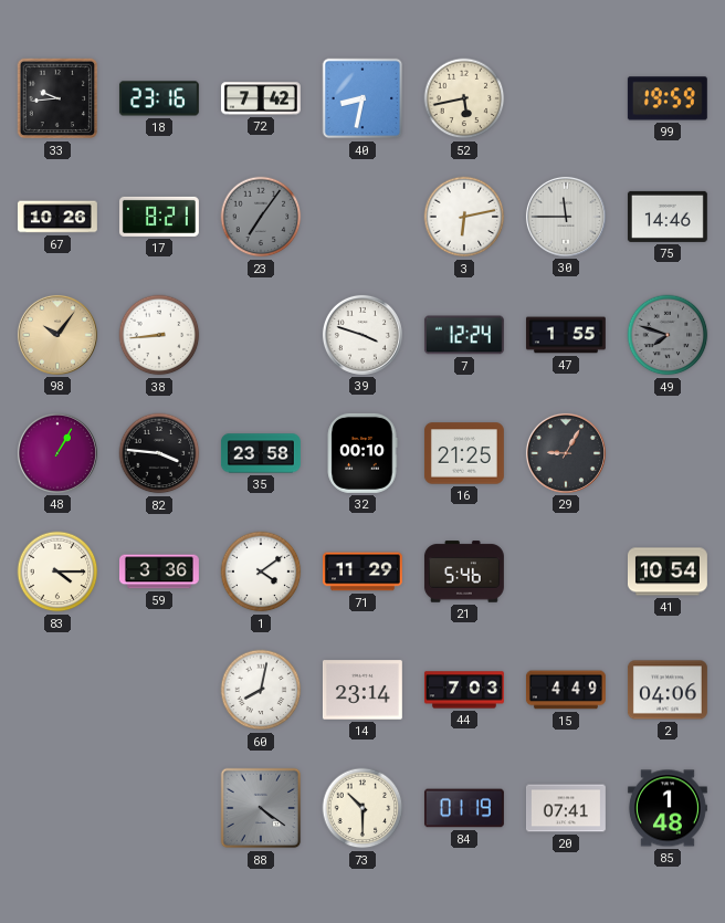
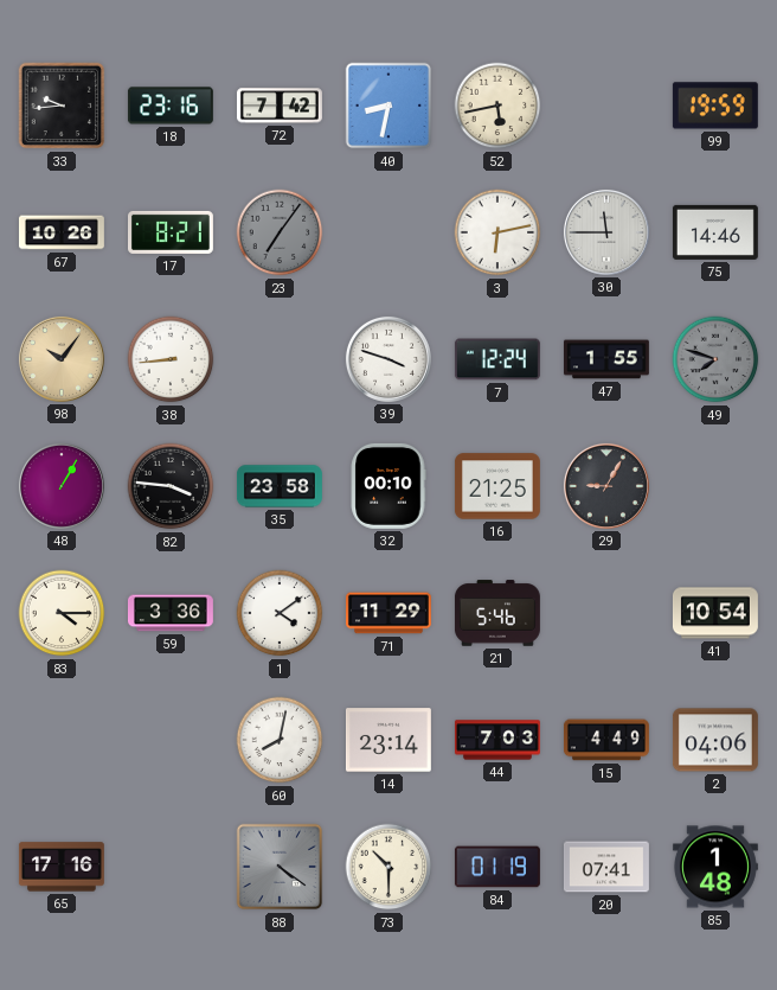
65: none -> 17:16 (62, 867)
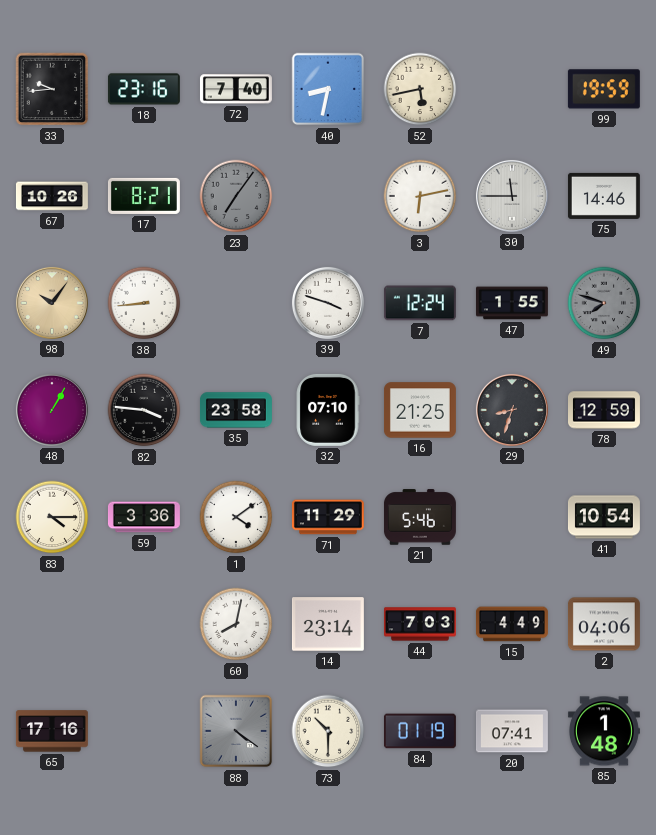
72: 7:42 -> 7:40 (236, 89)
32: 00:10 -> 07:10 (328, 410)
29: 9:05 -> 8:33 (512, 410)
78: none -> 12:59 (605, 410)
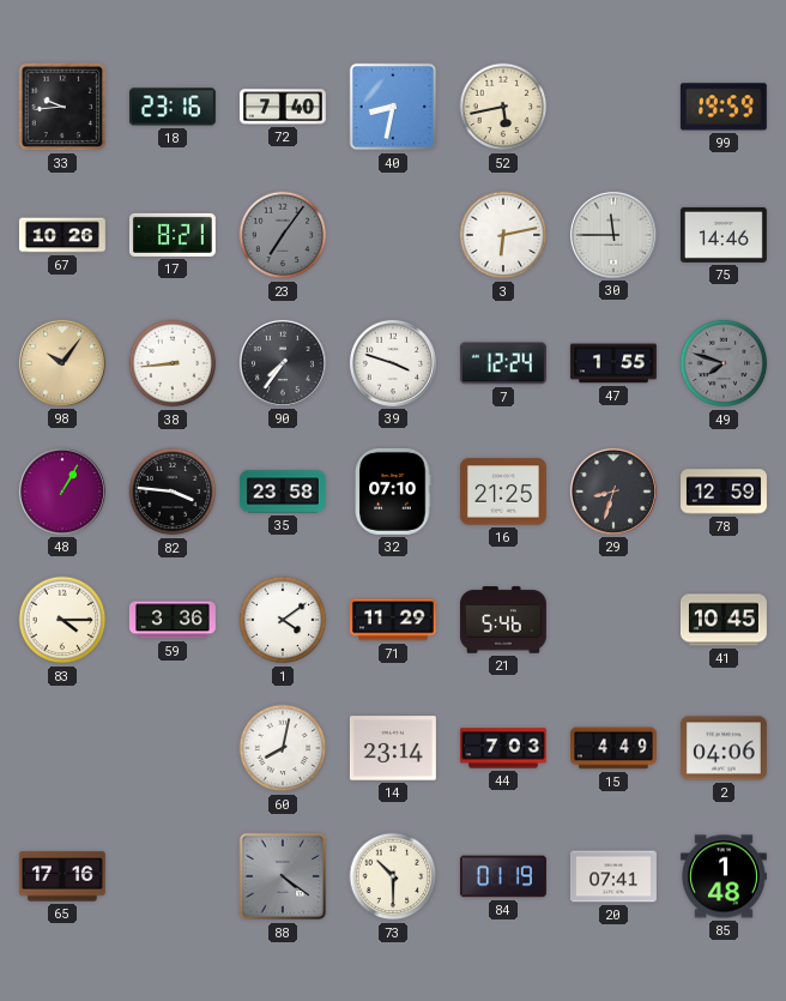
90: none -> 7:36 (283, 363)
41: 10:54 -> 10:45 (724, 620)
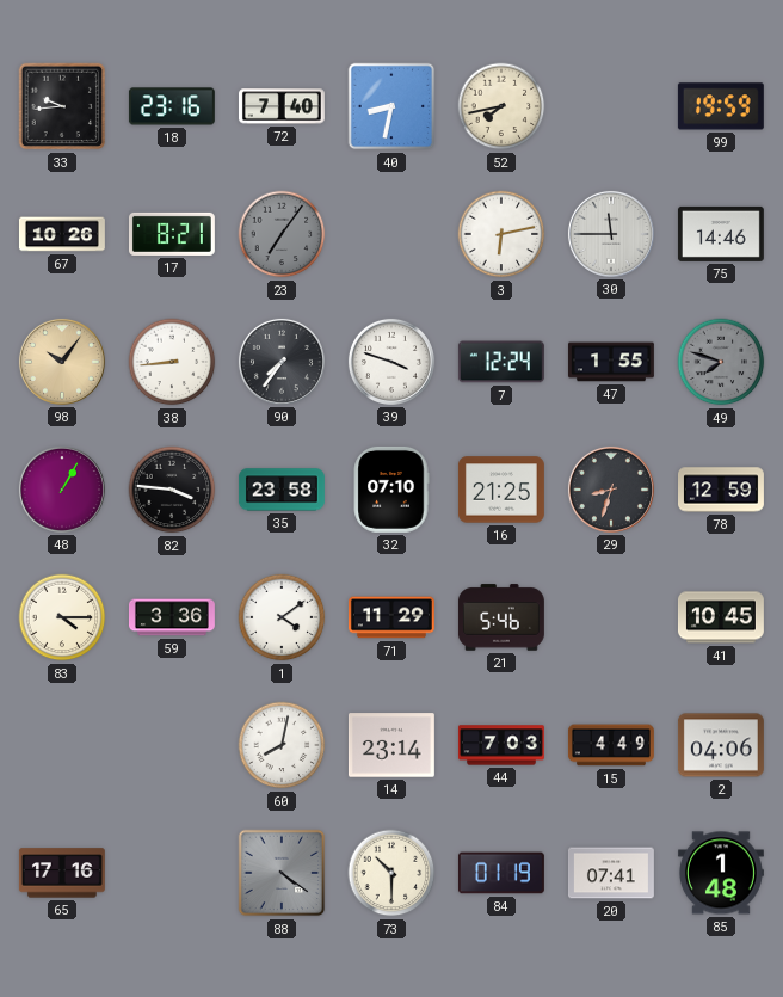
52: 5:43 -> 7:43 (501, 106)
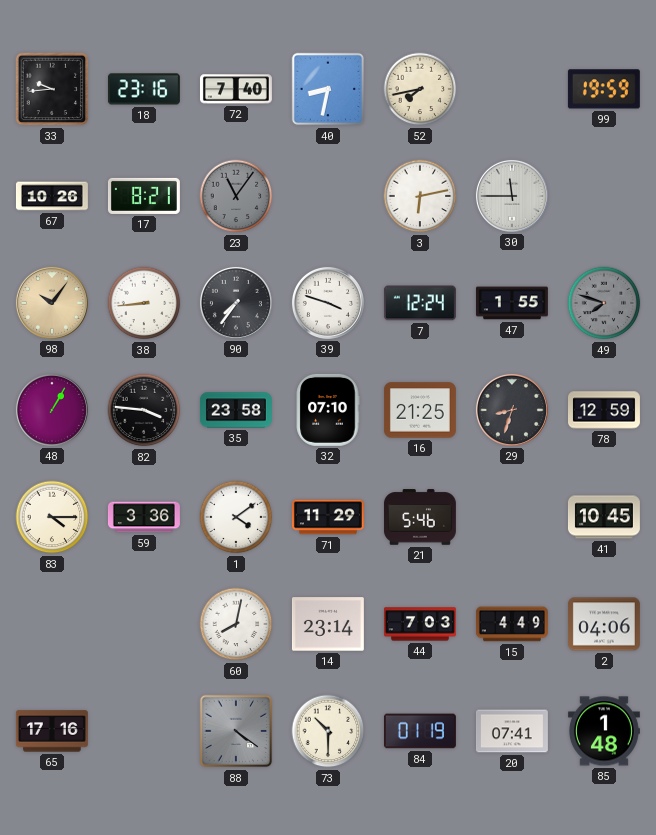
23: 7:06 -> 11:06 (236, 196)
75: 14:46 -> none (721, 234)
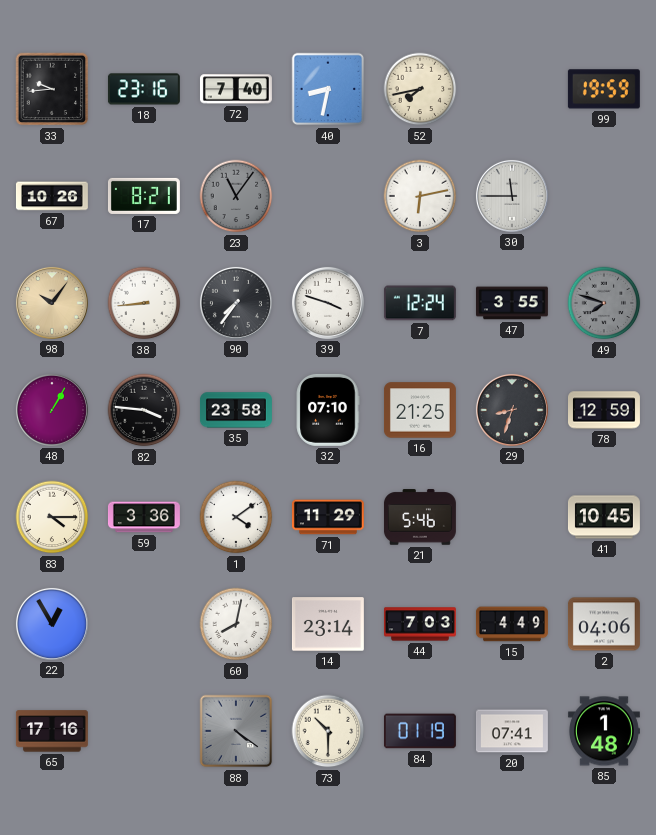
47: 1:55 -> 3:55 (512, 303)
22: none -> 12:55 (52, 624)
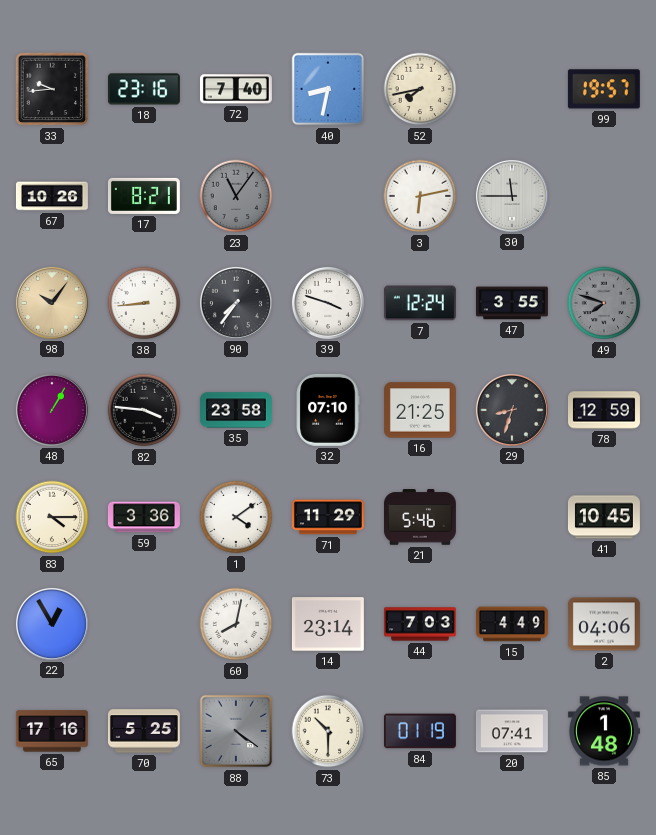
99: 19:59 -> 19:57 (604, 89)
70: none -> 5:25 (144, 731)
